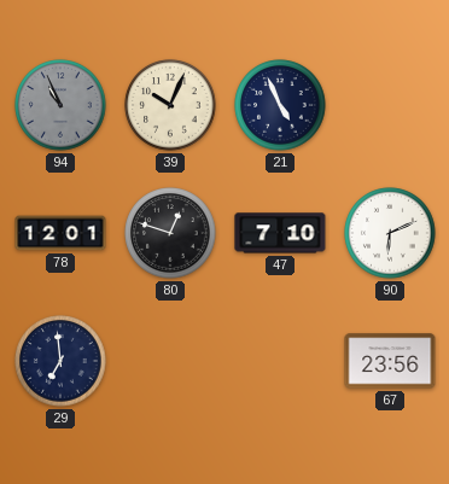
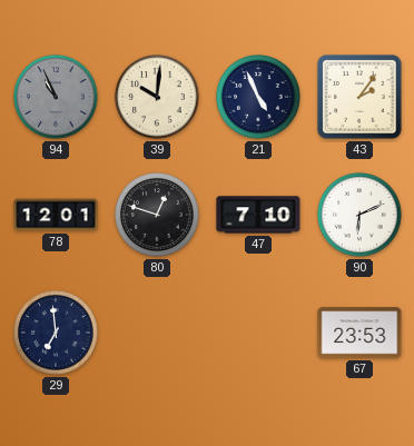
39: 10:04 -> 10:01 (157, 97)
43: none -> 2:06 (359, 97)
67: 23:56 -> 23:53 (359, 333)
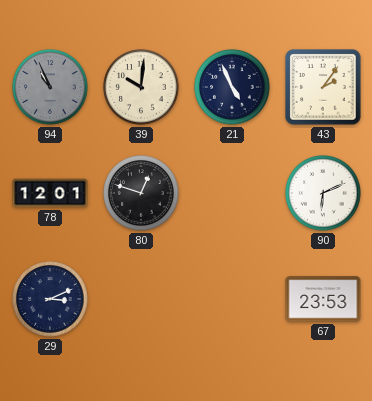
47: 7:10 -> none (258, 215)
29: 6:59 -> 3:11 (50, 299)
